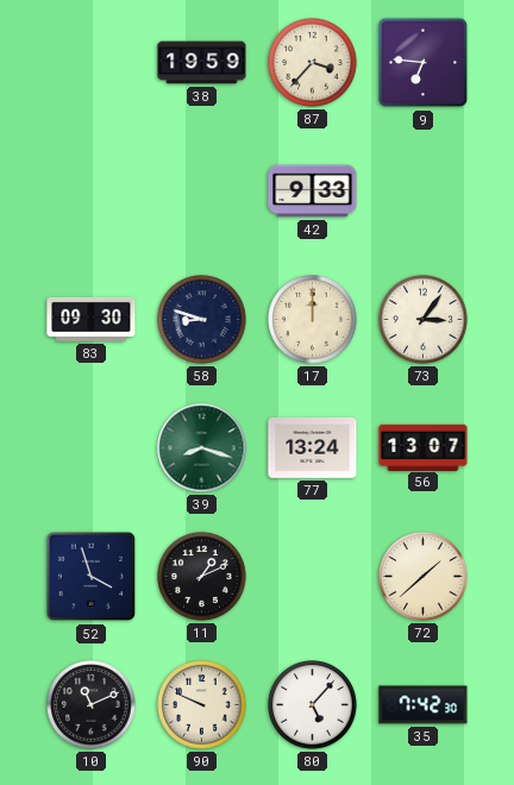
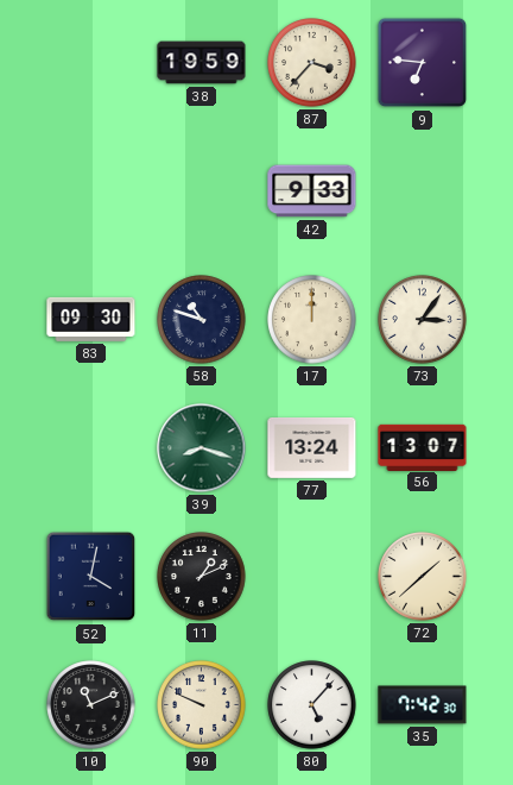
58: 8:48 -> 10:48 (202, 320)
52: 3:57 -> 4:02 (91, 577)
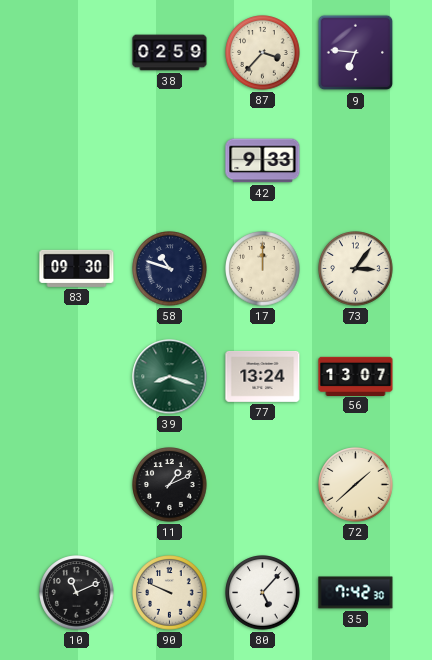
38: 19:59 -> 02:59 (170, 53)
52: 4:02 -> none (91, 577)
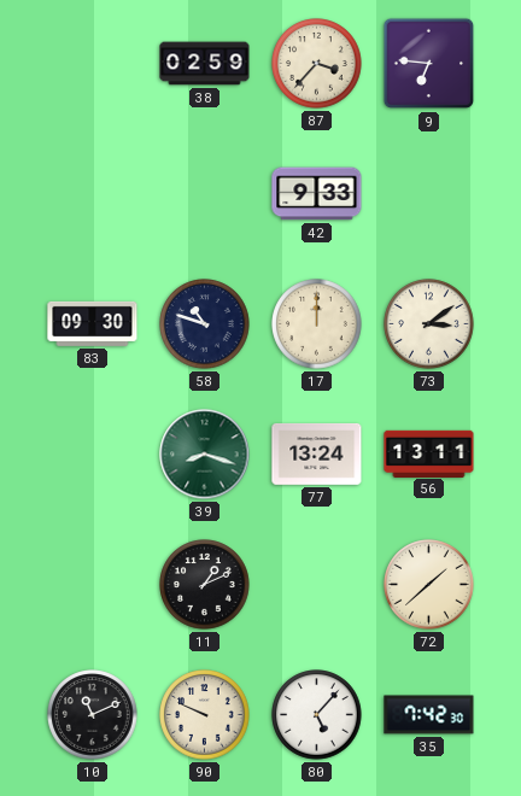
73: 3:06 -> 3:09 (429, 324)
56: 13:07 -> 13:11 (429, 453)
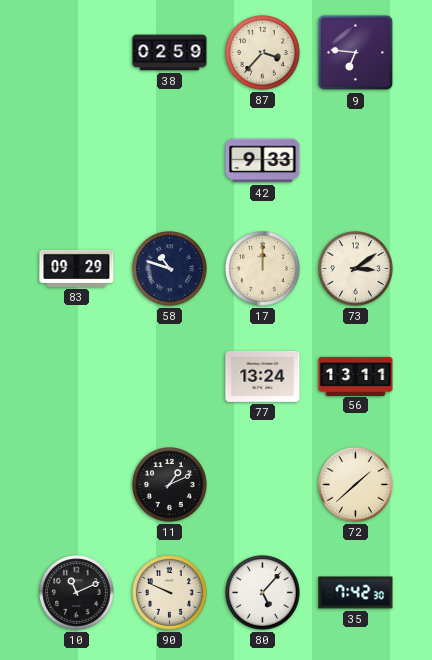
83: 09:30 -> 09:29 (77, 268)
39: 8:18 -> none (205, 455)
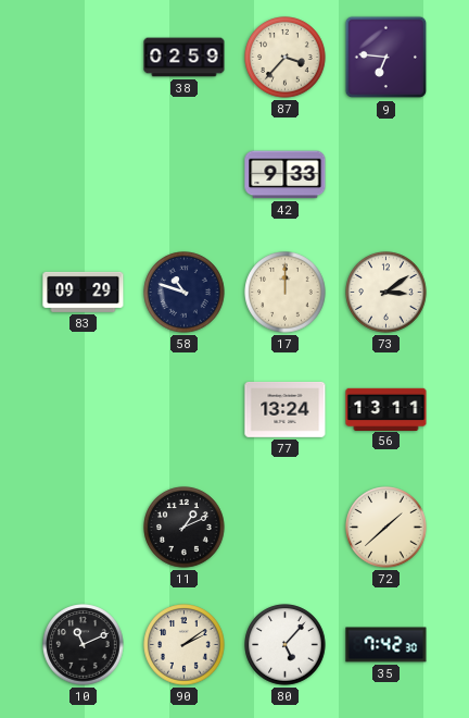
90: 9:49 -> 2:09 (185, 645)
